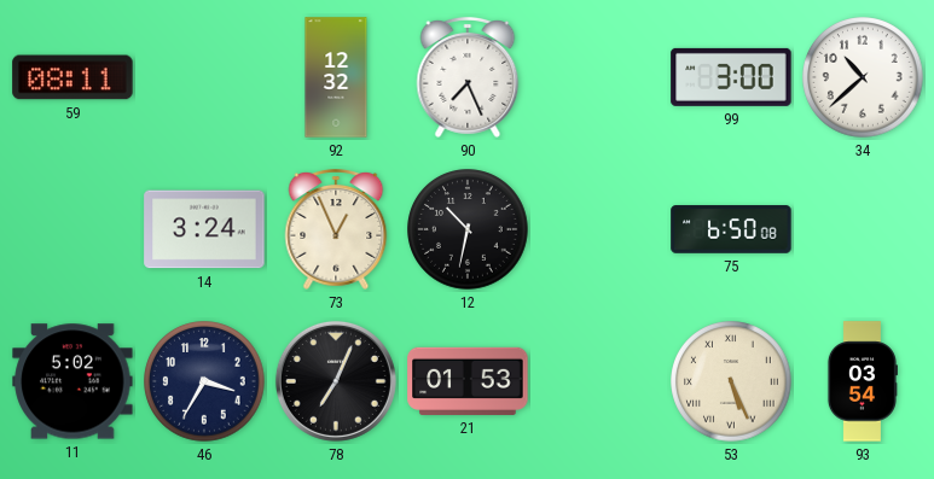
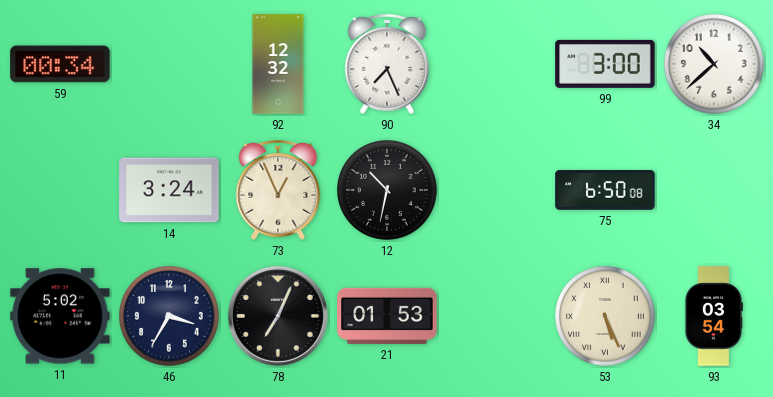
59: 08:11 -> 00:34 (60, 64)
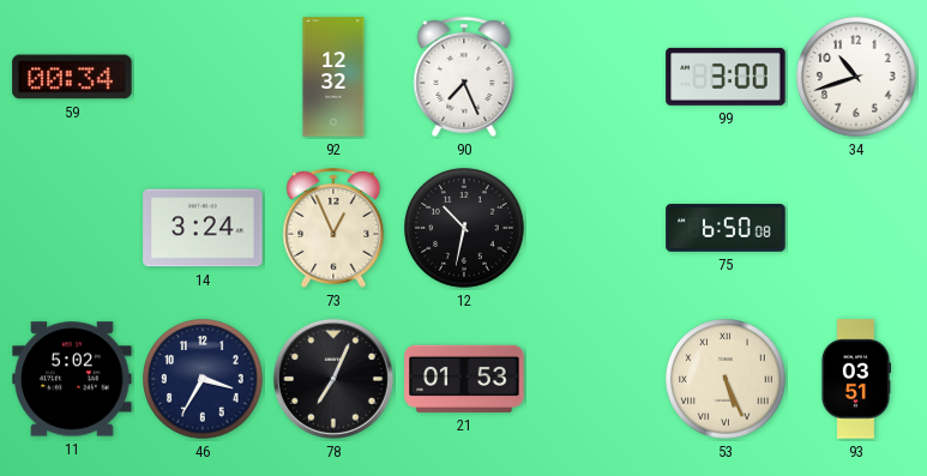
34: 10:38 -> 10:42 (856, 77)
93: 03:54 -> 03:51 (855, 379)
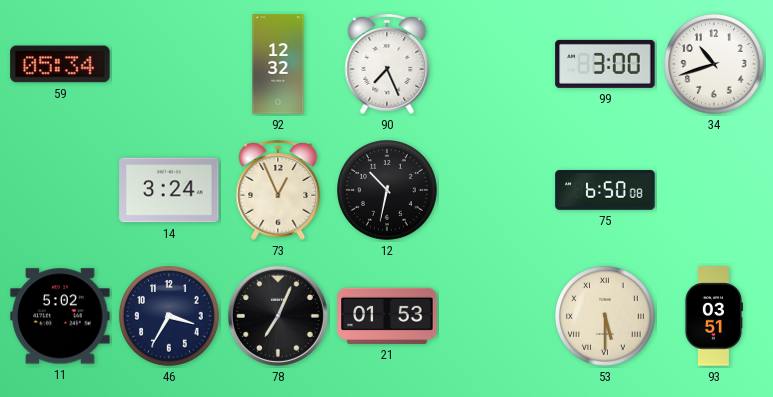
59: 00:34 -> 05:34 (60, 64)
53: 5:26 -> 5:30 (605, 316)
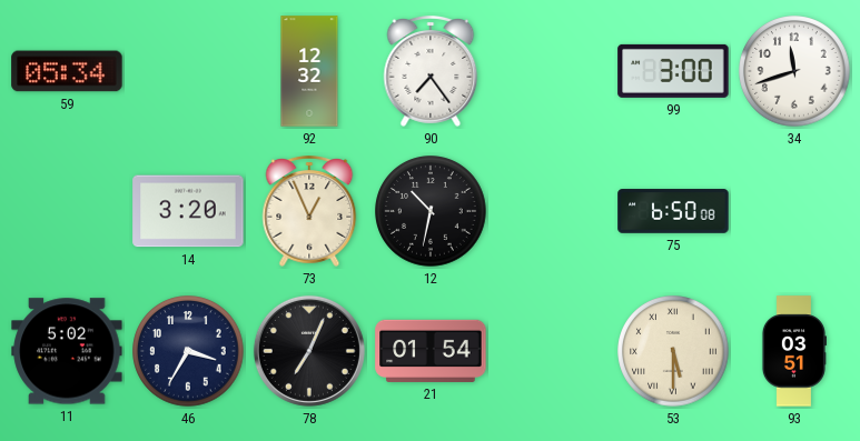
90: 7:26 -> 7:24 (431, 72)
34: 10:42 -> 11:42 (794, 71)
14: 3:24 -> 3:20 (188, 211)
21: 01:53 -> 01:54 (431, 351)
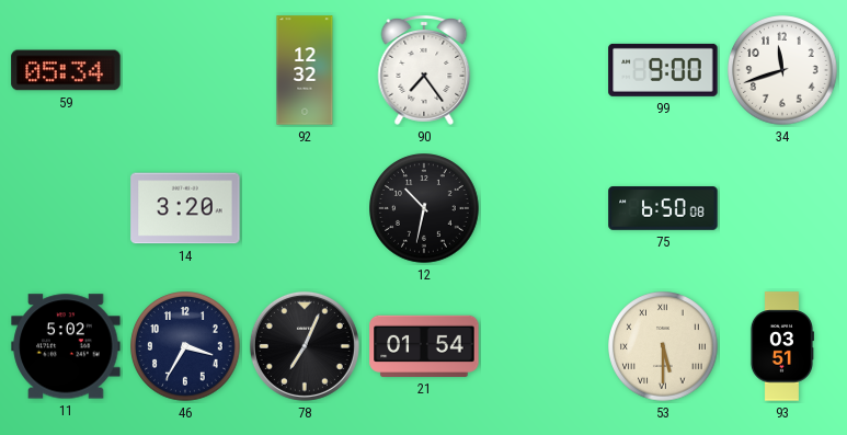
99: 3:00 -> 9:00 (663, 70)
73: 12:56 -> none (309, 212)
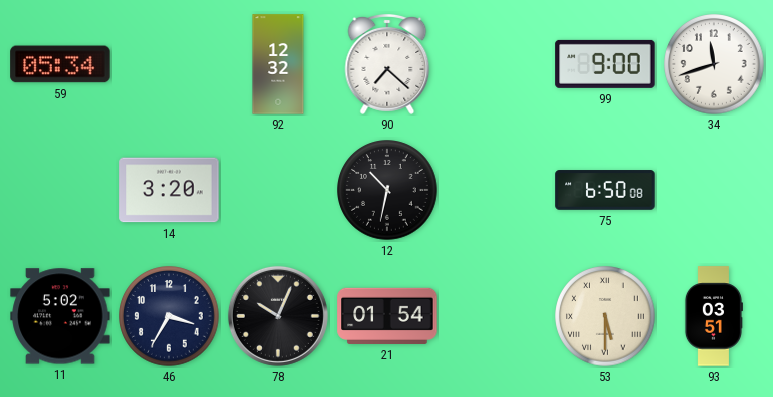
90: 7:24 -> 7:22 (387, 65)
78: 7:04 -> 10:04 (278, 316)
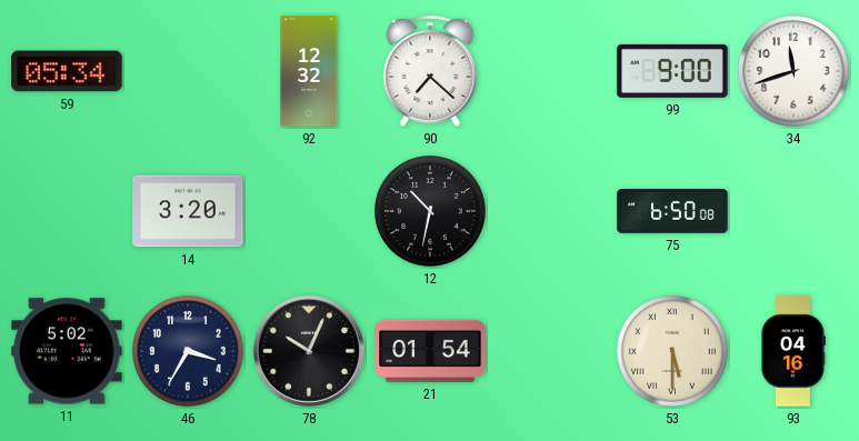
93: 03:51 -> 04:16 (792, 351)
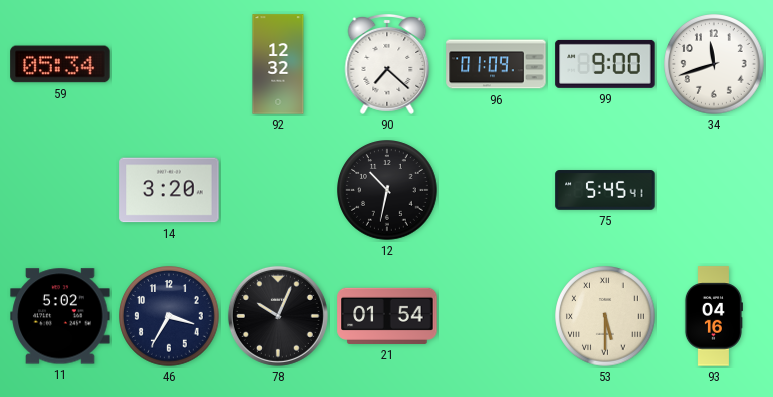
96: none -> 01:09 (496, 64)
75: 6:50 -> 5:45 (605, 190)
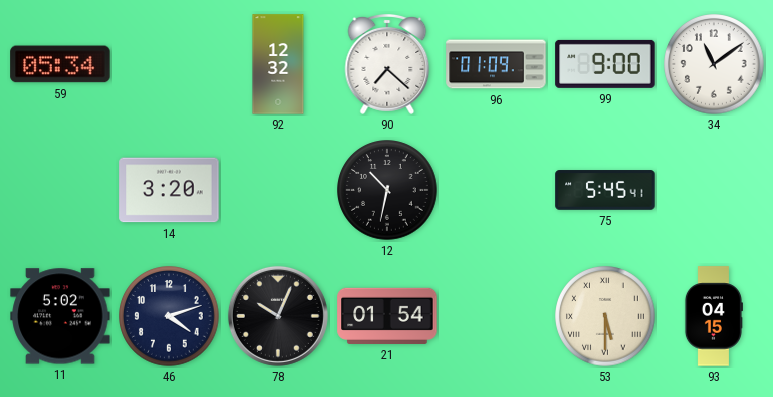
34: 11:42 -> 11:09 (714, 64)
46: 3:35 -> 4:12 (169, 316)
93: 04:16 -> 04:15 (713, 316)
